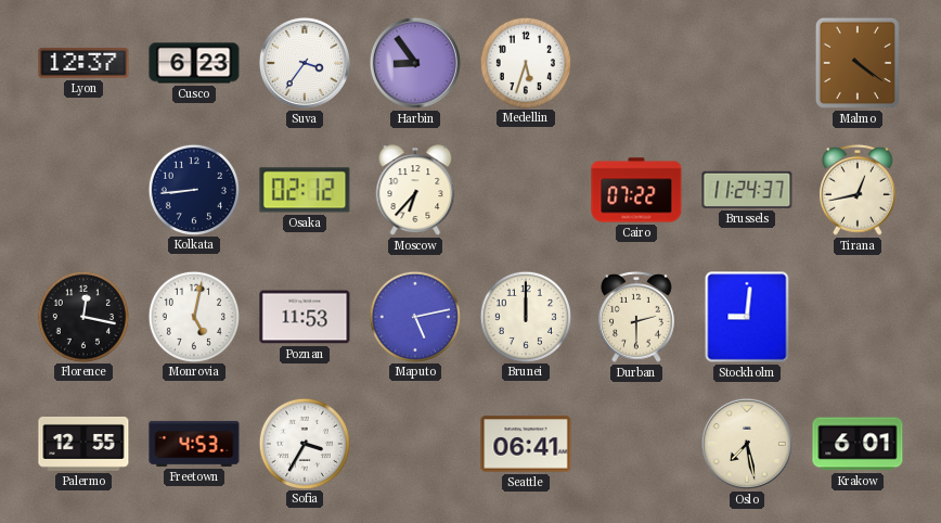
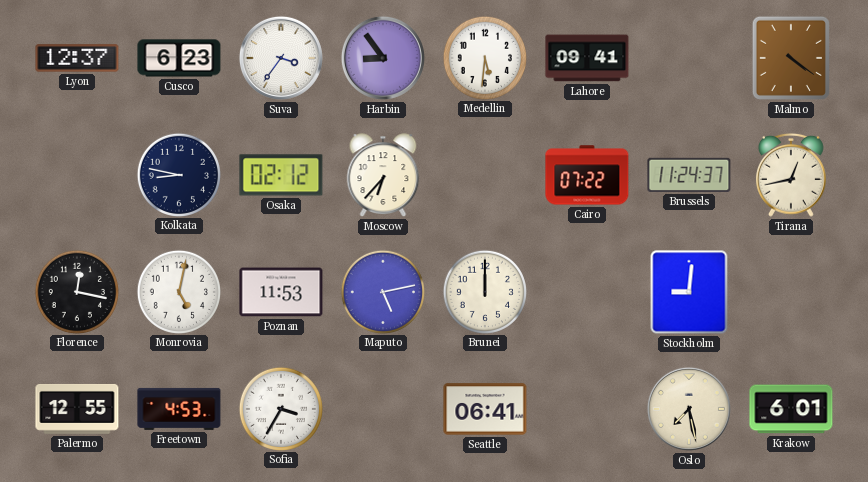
Medellin: 5:33 -> 5:31 (484, 57)
Lahore: none -> 09:41 (587, 58)
Kolkata: 8:44 -> 8:47 (178, 174)
Durban: 2:30 -> none (637, 317)
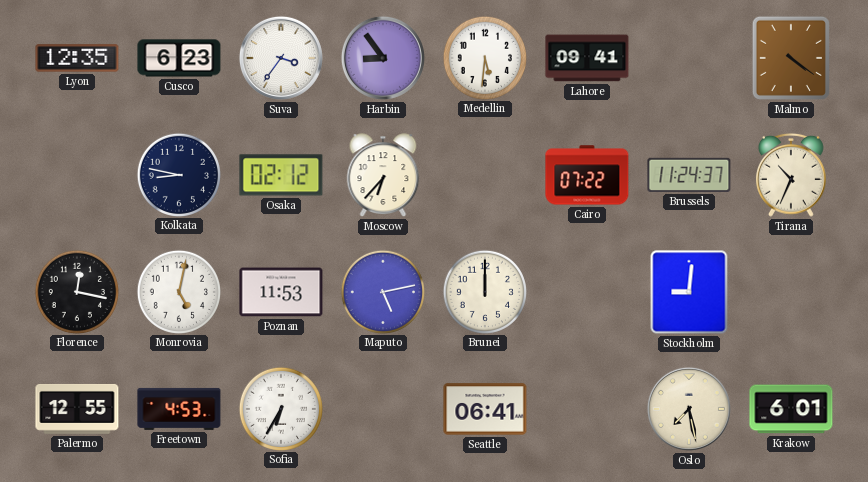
Lyon: 12:37 -> 12:35 (77, 58)
Tirana: 12:43 -> 10:34 (792, 175)
Sofia: 3:35 -> 6:35 (280, 408)
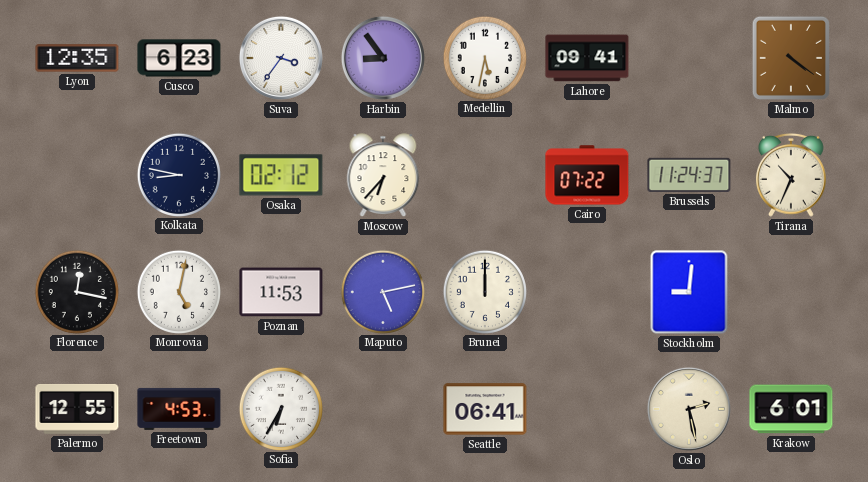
Medellin: 5:31 -> 5:32 (484, 57)
Oslo: 7:28 -> 2:28 (689, 409)
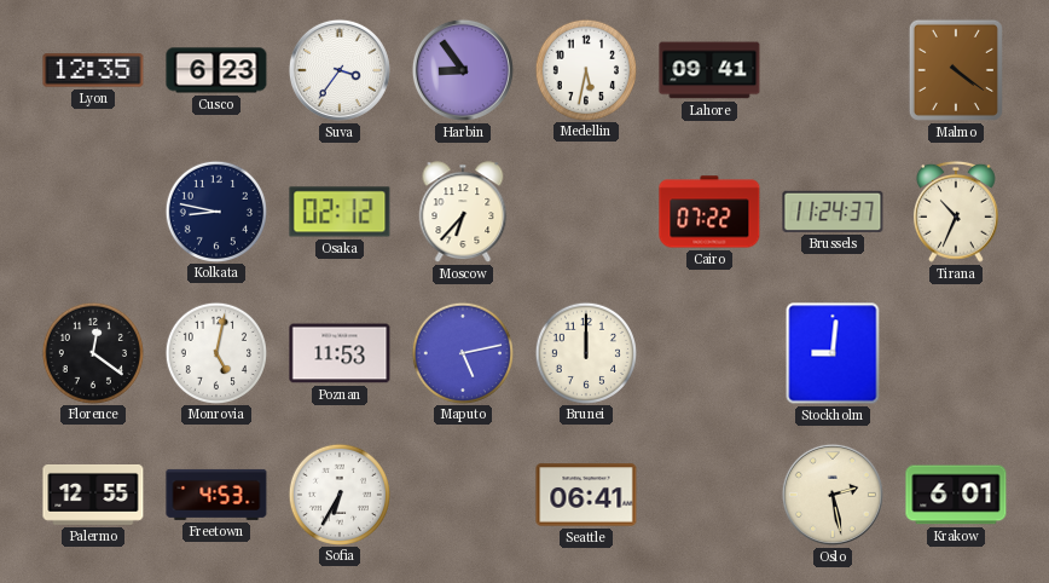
Florence: 12:17 -> 12:21 (92, 352)
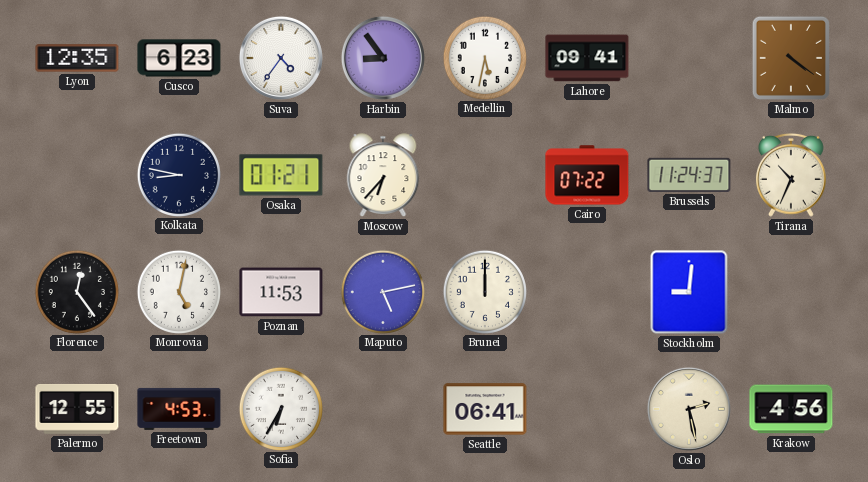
Suva: 3:36 -> 4:36 (281, 58)
Osaka: 02:12 -> 01:21 (281, 175)
Florence: 12:21 -> 12:24 (76, 291)
Krakow: 6:01 -> 4:56 (791, 409)
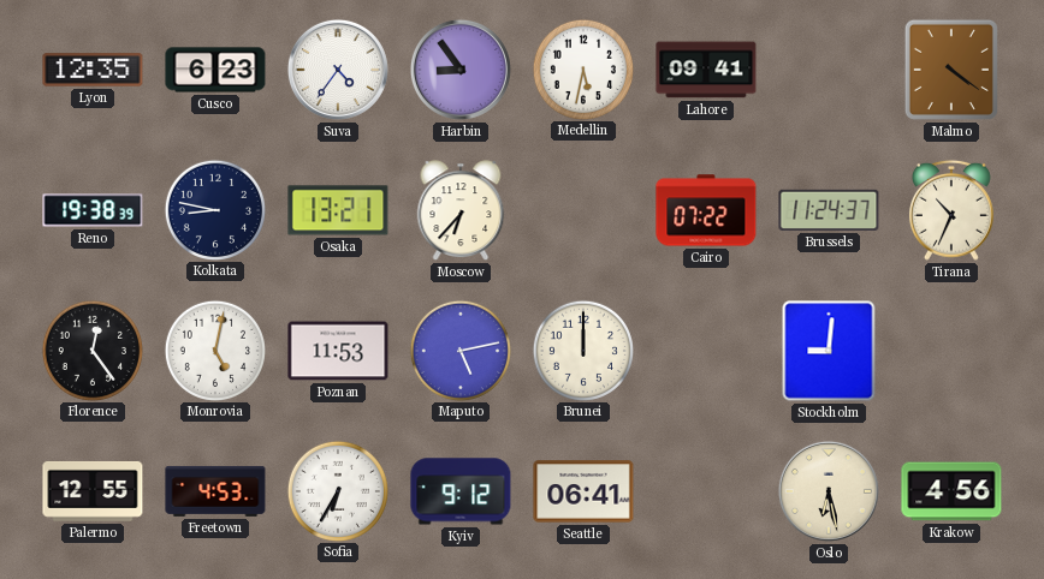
Reno: none -> 19:38 (93, 210)
Osaka: 01:21 -> 13:21 (338, 210)
Kyiv: none -> 9:12 (461, 491)
Oslo: 2:28 -> 6:28 (829, 491)
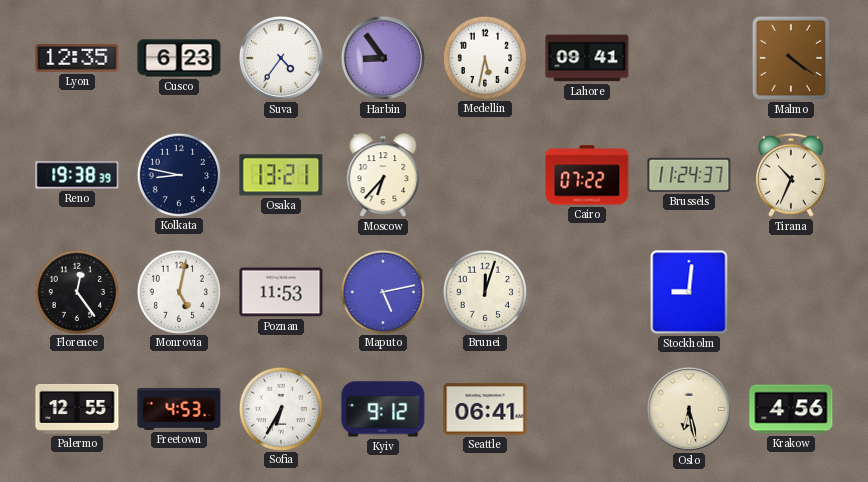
Brunei: 12:00 -> 12:03 (484, 291)
